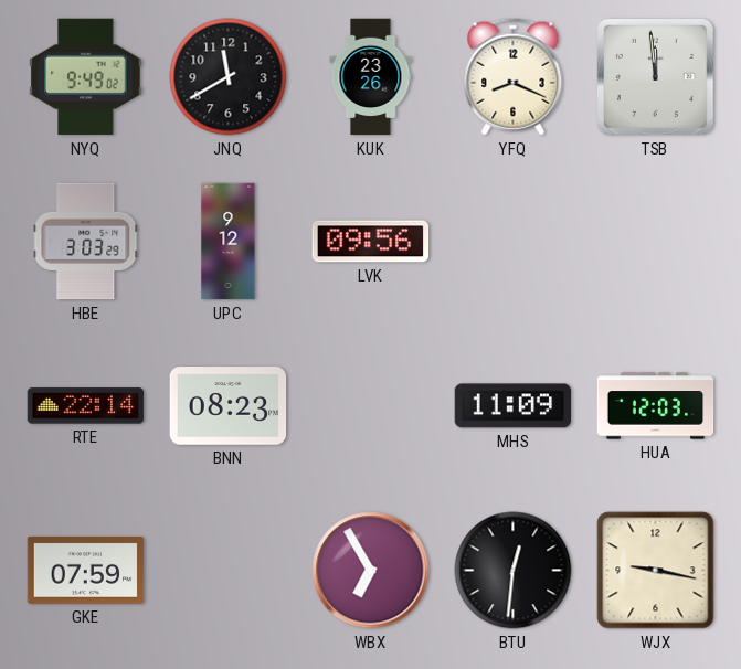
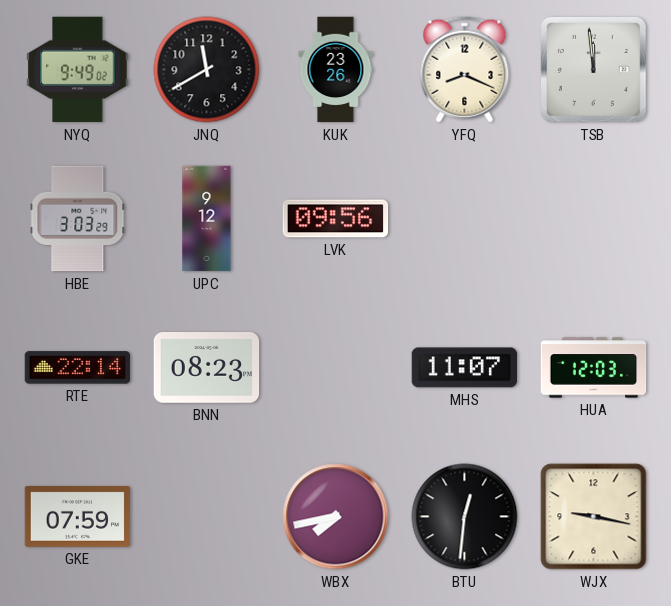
MHS: 11:09 -> 11:07 (465, 368)
WBX: 6:55 -> 7:43 (336, 517)
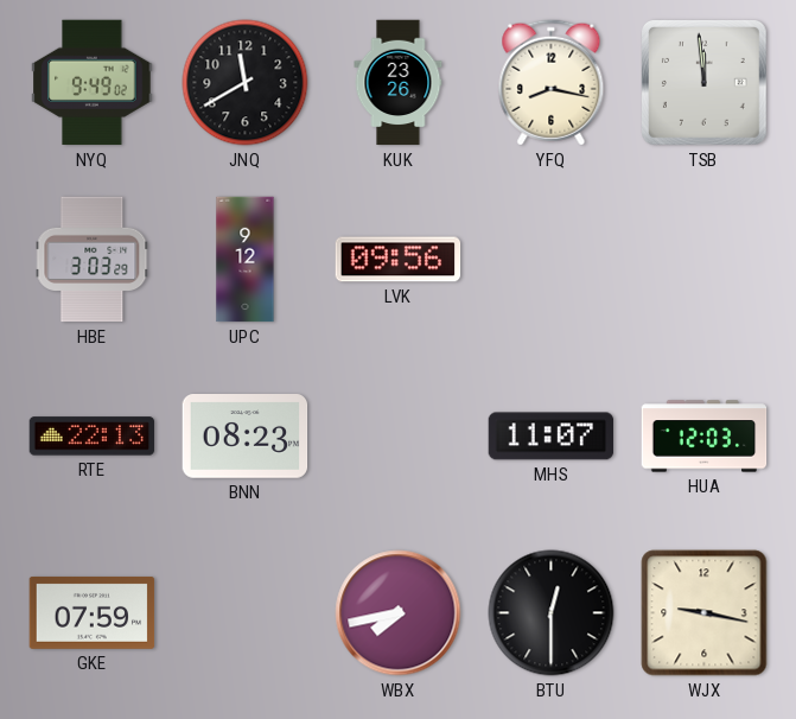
YFQ: 8:19 -> 8:17 (552, 83)
RTE: 22:14 -> 22:13 (93, 437)
BTU: 12:31 -> 12:30 (552, 613)
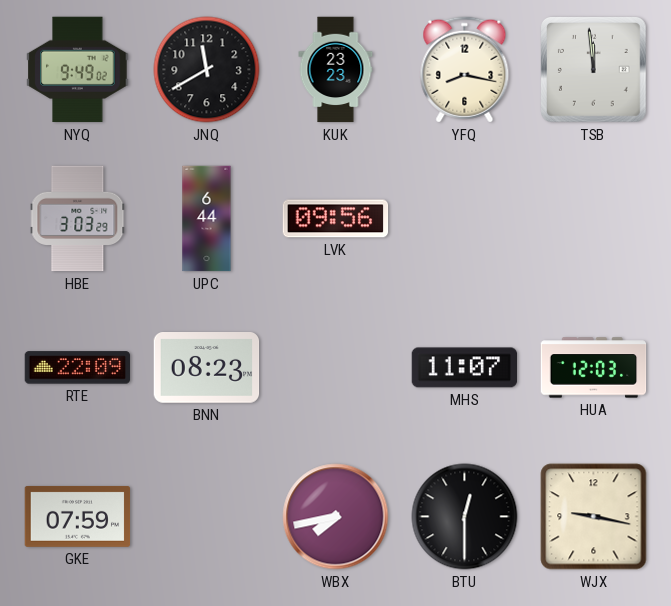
KUK: 23:26 -> 23:23 (336, 70)
UPC: 9:12 -> 6:44 (207, 219)
RTE: 22:13 -> 22:09 (78, 368)
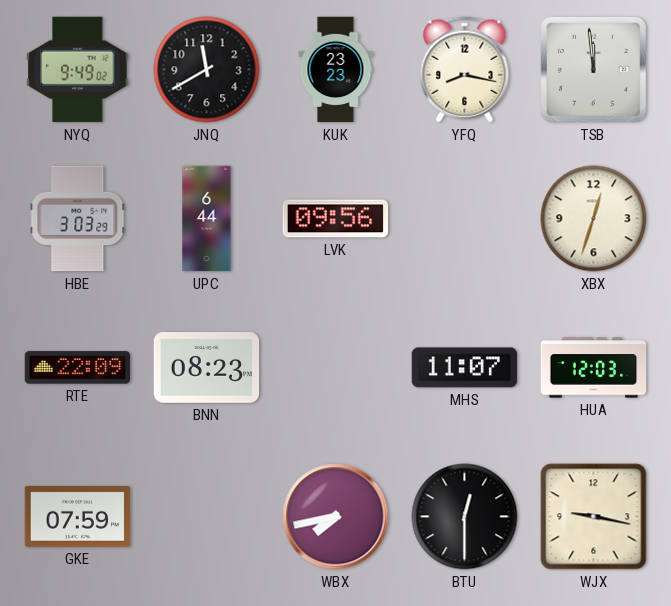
XBX: none -> 12:33 (594, 219)
